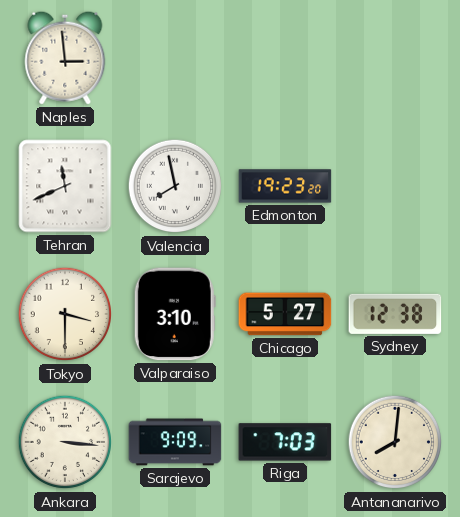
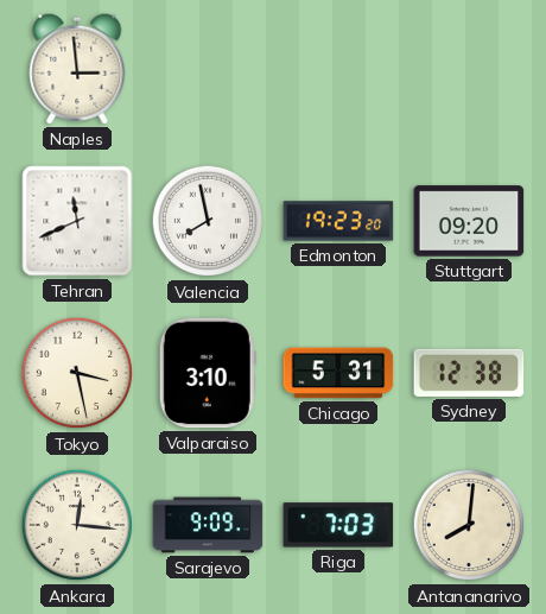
Stuttgart: none -> 09:20 (469, 221)
Tokyo: 3:30 -> 3:28 (77, 373)
Chicago: 5:27 -> 5:31 (338, 373)
Ankara: 3:16 -> 12:16 (77, 525)
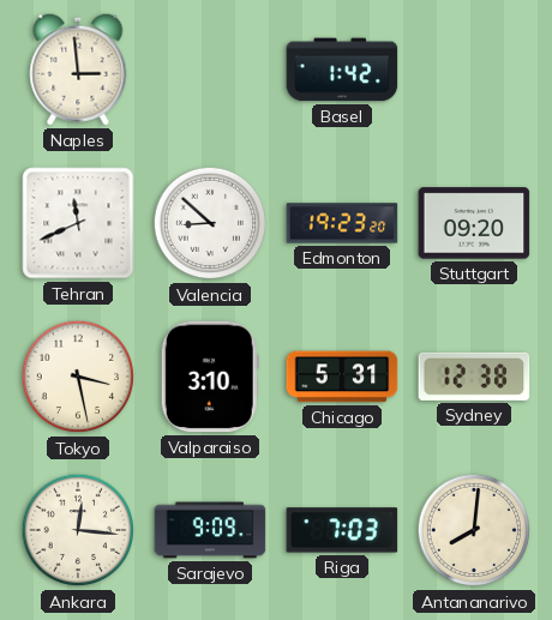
Basel: none -> 1:42 (342, 70)
Valencia: 7:58 -> 8:52 (210, 223)
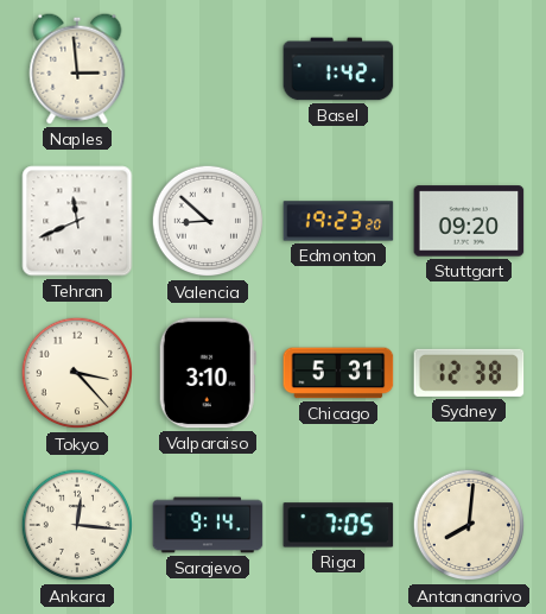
Tokyo: 3:28 -> 3:23 (77, 373)
Sarajevo: 9:09 -> 9:14 (208, 525)
Riga: 7:03 -> 7:05 (338, 525)
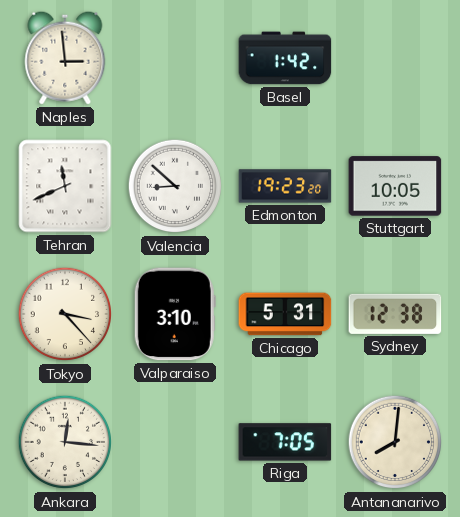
Stuttgart: 09:20 -> 10:05 (395, 186)
Sarajevo: 9:14 -> none (208, 525)
